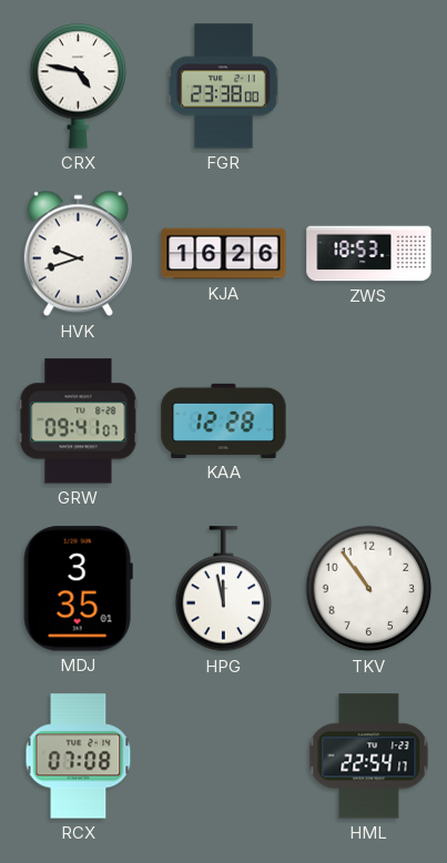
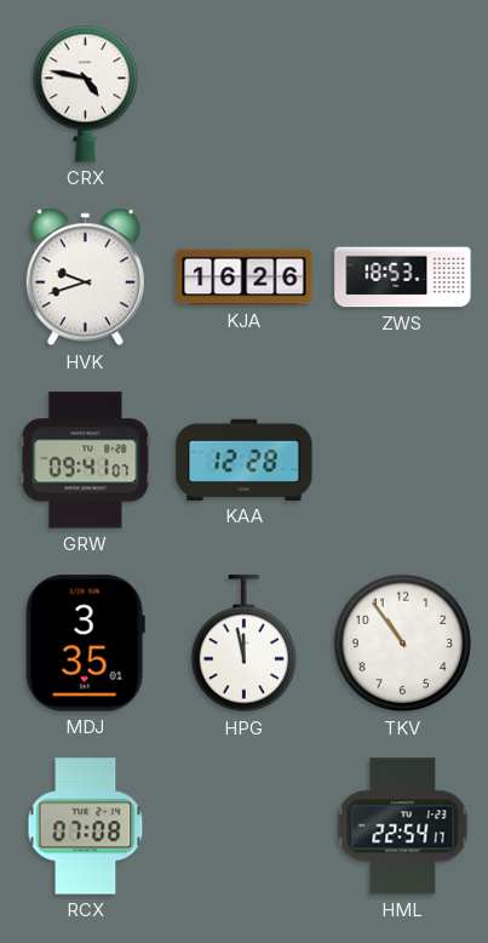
FGR: 23:38 -> none (223, 87)
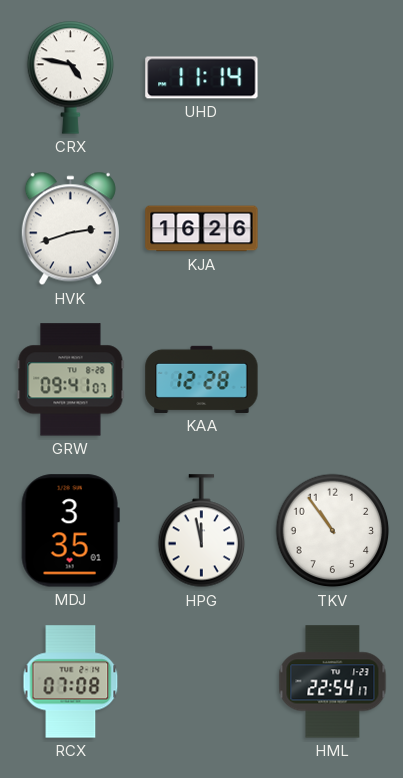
UHD: none -> 11:14 (202, 78)
HVK: 9:42 -> 2:42 (70, 229)
ZWS: 18:53 -> none (403, 278)
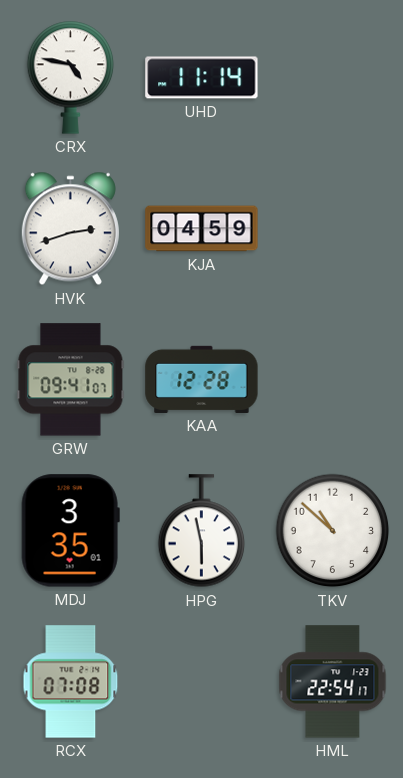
KJA: 16:26 -> 04:59 (202, 229)
HPG: 11:58 -> 5:58 (202, 531)
TKV: 10:54 -> 10:52 (333, 531)
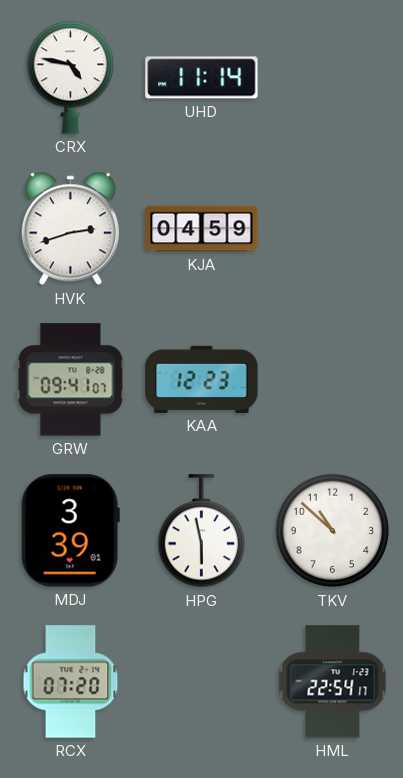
KAA: 12:28 -> 12:23 (202, 379)
MDJ: 3:35 -> 3:39 (70, 531)
RCX: 07:08 -> 07:20 (71, 682)
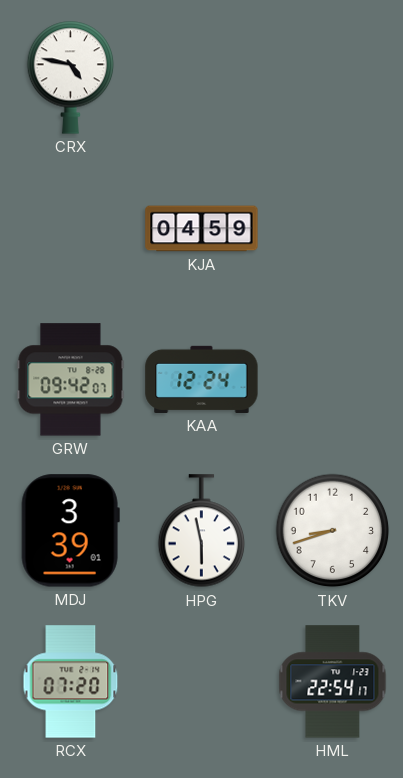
UHD: 11:14 -> none (202, 78)
HVK: 2:42 -> none (70, 229)
GRW: 09:41 -> 09:42 (71, 380)
KAA: 12:23 -> 12:24 (202, 379)
TKV: 10:52 -> 8:42 (333, 531)
